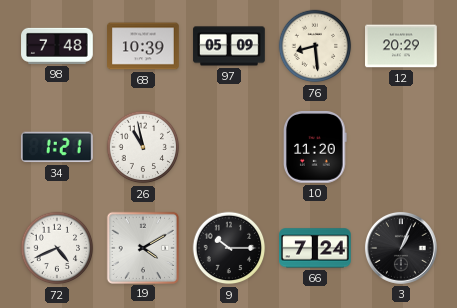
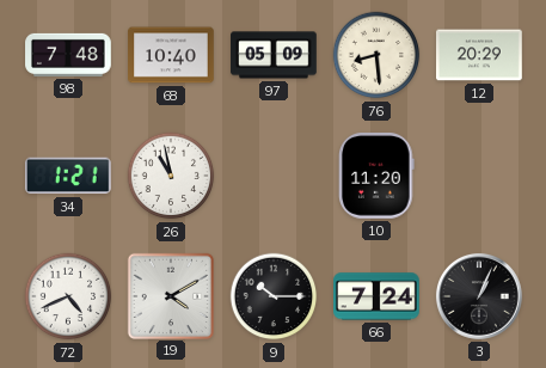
68: 10:39 -> 10:40 (171, 55)
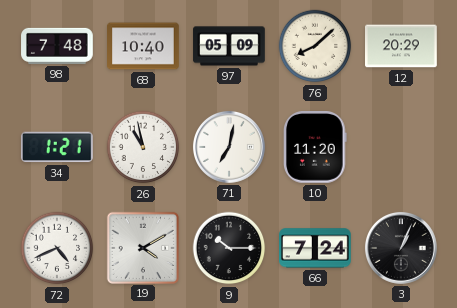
76: 8:29 -> 8:08 (315, 46)
71: none -> 7:02 (229, 147)
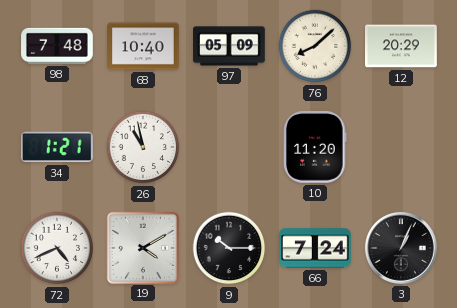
71: 7:02 -> none (229, 147)
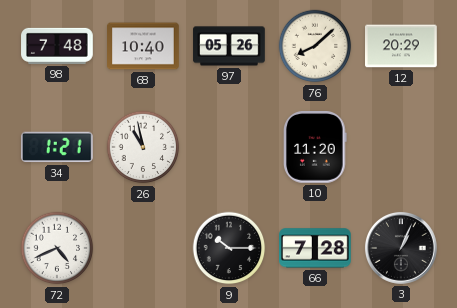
97: 05:09 -> 05:26 (229, 46)
19: 4:10 -> none (142, 247)
66: 7:24 -> 7:28 (316, 248)
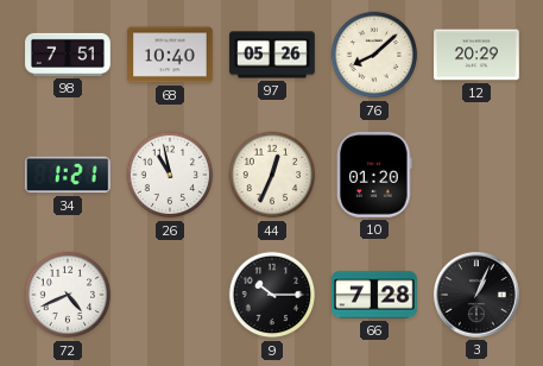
98: 7:48 -> 7:51 (68, 55)
44: none -> 12:34 (272, 175)
10: 11:20 -> 01:20 (375, 176)
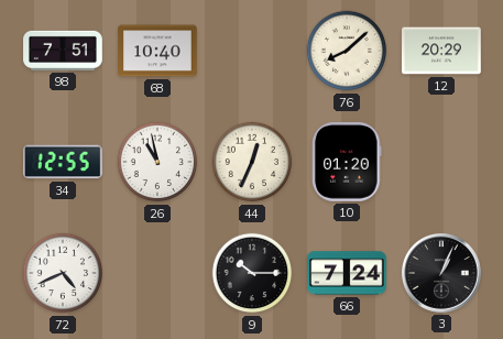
97: 05:26 -> none (272, 55)
34: 1:21 -> 12:55 (63, 162)
66: 7:28 -> 7:24 (348, 273)
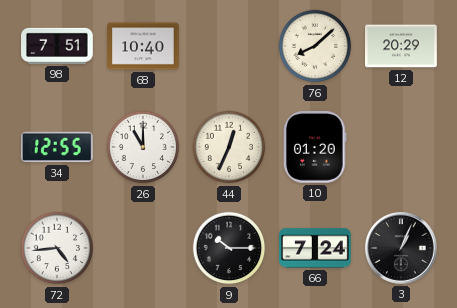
26: 10:58 -> 11:00 (143, 147)
72: 4:41 -> 4:44 (57, 248)
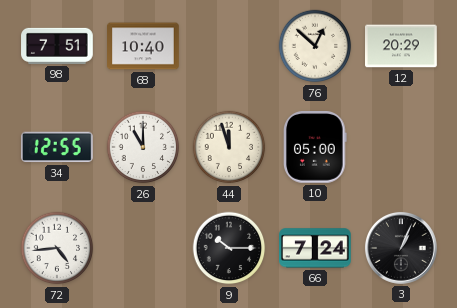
76: 8:08 -> 12:52 (315, 46)
44: 12:34 -> 11:57 (229, 147)
10: 01:20 -> 05:00 (316, 148)
